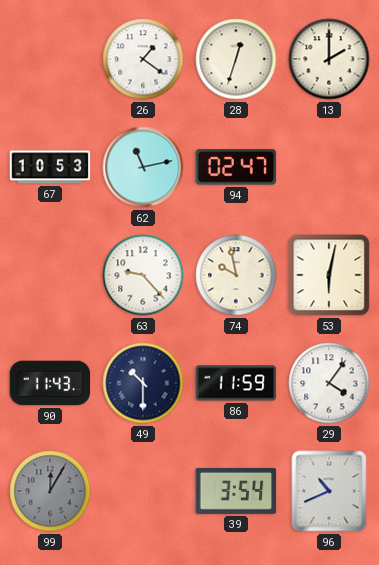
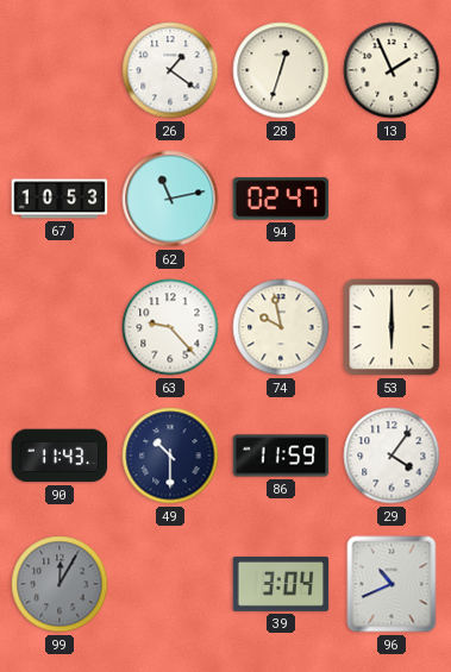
13: 2:00 -> 1:56 (392, 70)
53: 6:02 -> 6:00 (392, 327)
39: 3:54 -> 3:04 (281, 584)
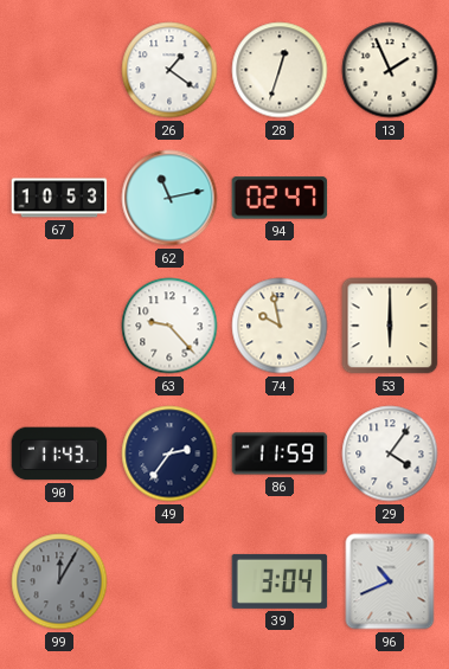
49: 10:30 -> 2:36 (169, 453)
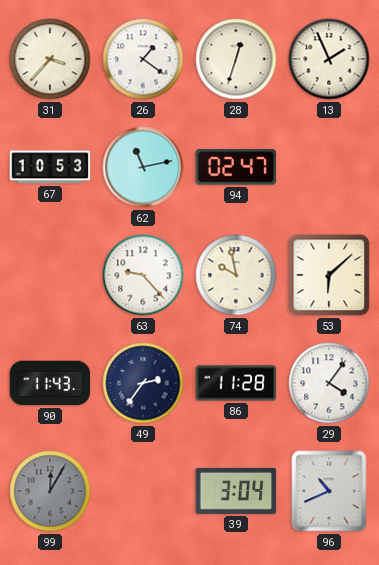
31: none -> 3:37 (50, 59)
53: 6:00 -> 6:08 (329, 275)
86: 11:59 -> 11:28 (236, 383)
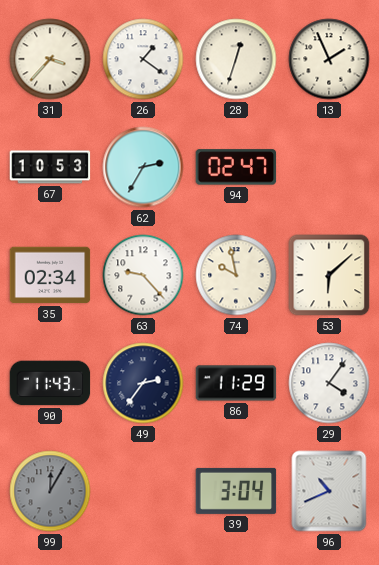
62: 11:13 -> 2:35 (143, 167)
35: none -> 02:34 (50, 275)
86: 11:28 -> 11:29 (236, 383)
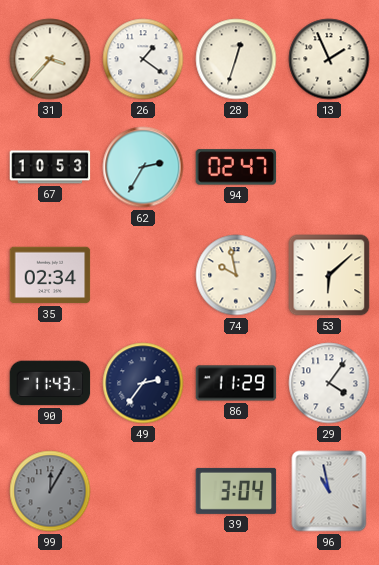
63: 9:23 -> none (143, 275)
96: 10:41 -> 10:58 (329, 491)
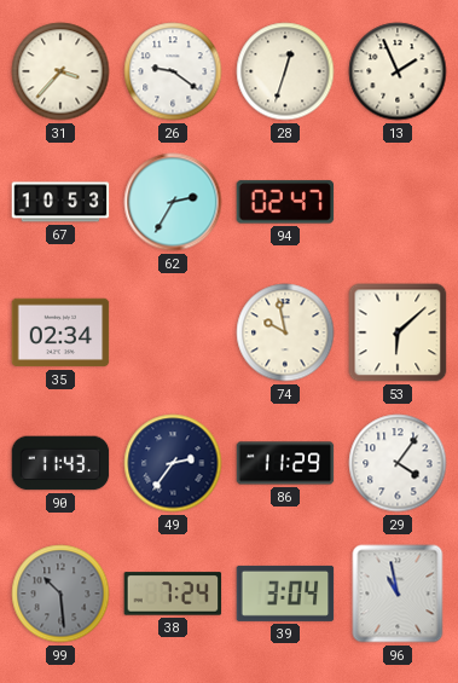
26: 1:21 -> 9:21 (173, 71)
99: 12:05 -> 10:29 (60, 594)
38: none -> 7:24 (173, 594)
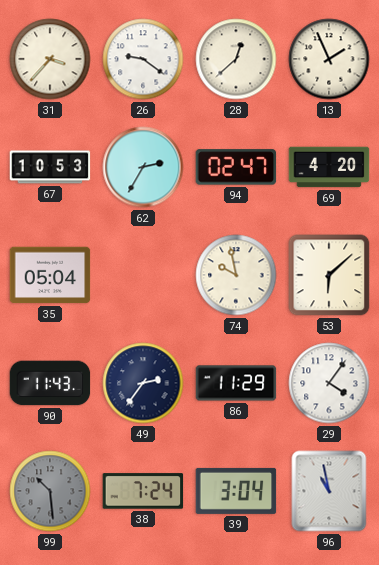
28: 12:33 -> 12:38 (236, 59)
69: none -> 4:20 (329, 167)
35: 02:34 -> 05:04 (50, 275)
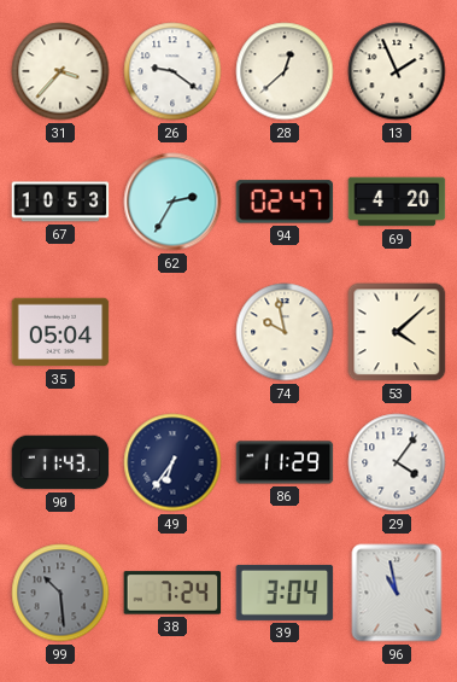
53: 6:08 -> 4:08 (397, 332)
49: 2:36 -> 6:36 (172, 462)
